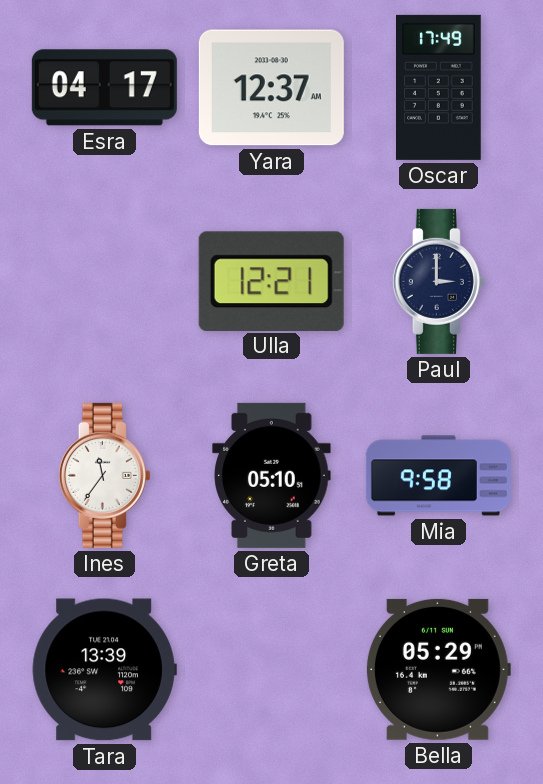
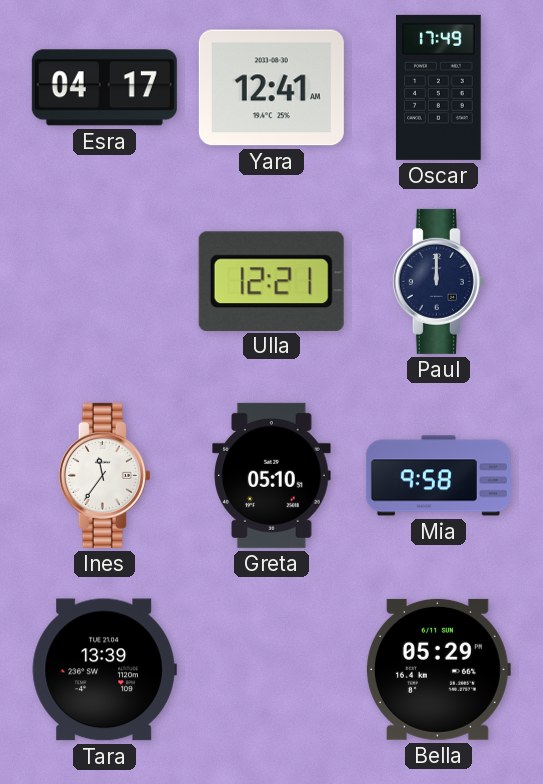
Yara: 12:37 -> 12:41 (271, 88)
Paul: 3:00 -> 12:00 (438, 281)
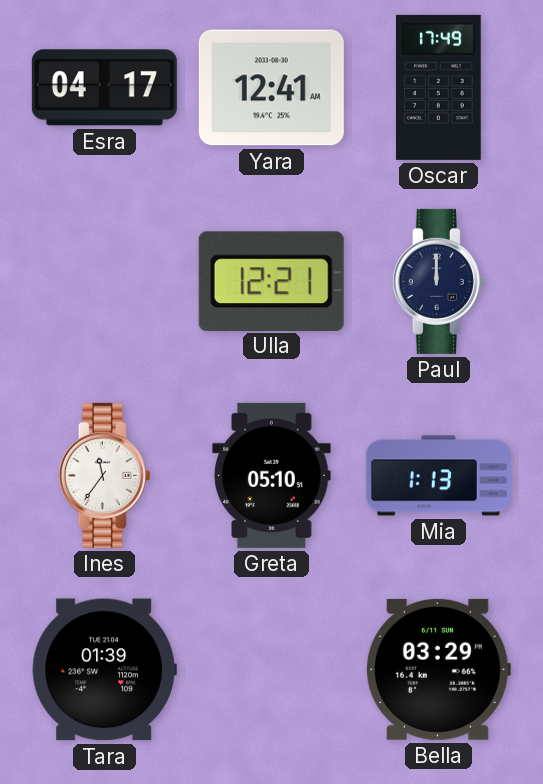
Mia: 9:58 -> 1:13 (438, 476)
Tara: 13:39 -> 01:39 (104, 670)
Bella: 05:29 -> 03:29 (438, 669)
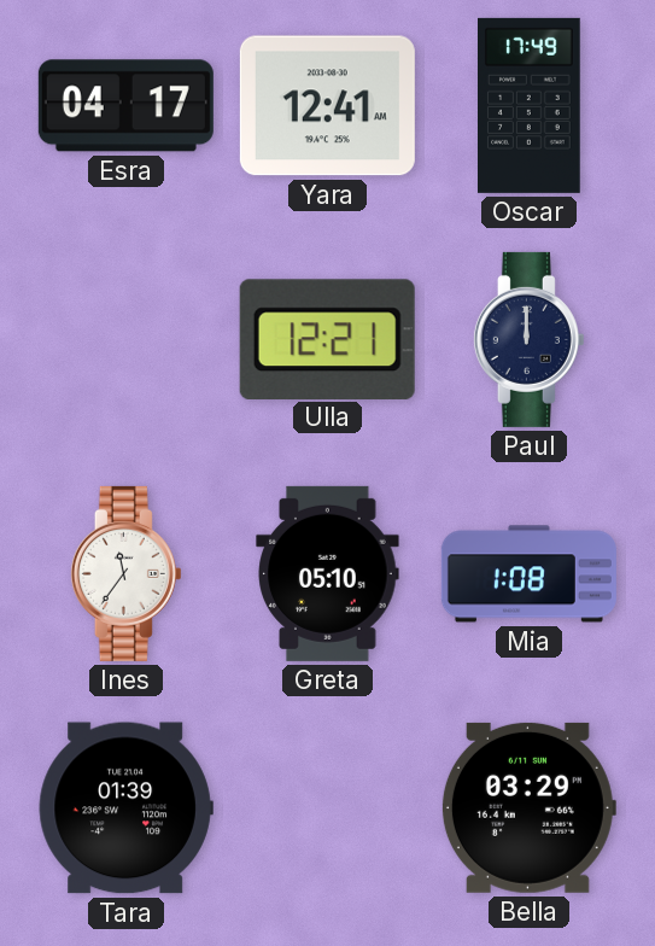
Mia: 1:13 -> 1:08 (528, 574)
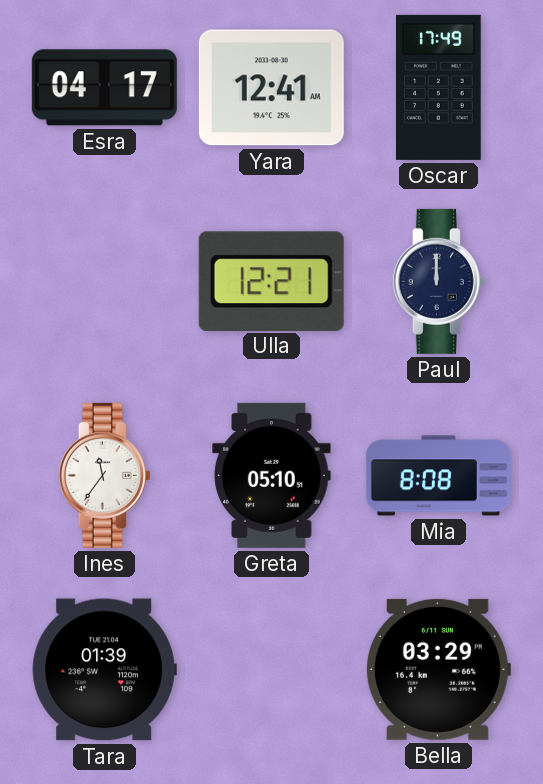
Mia: 1:08 -> 8:08 (438, 476)
